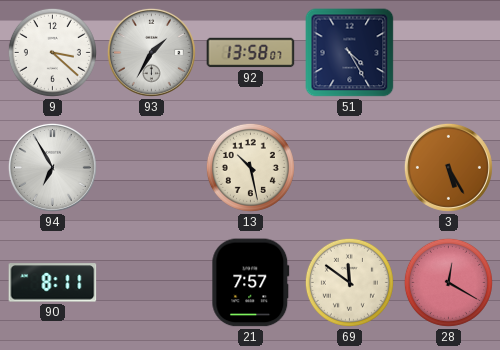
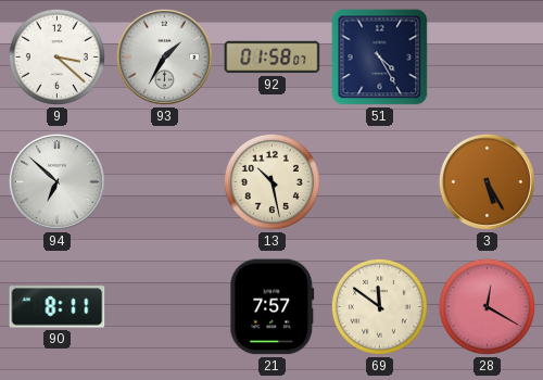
92: 13:58 -> 01:58 (273, 58)
94: 6:55 -> 6:52 (56, 181)
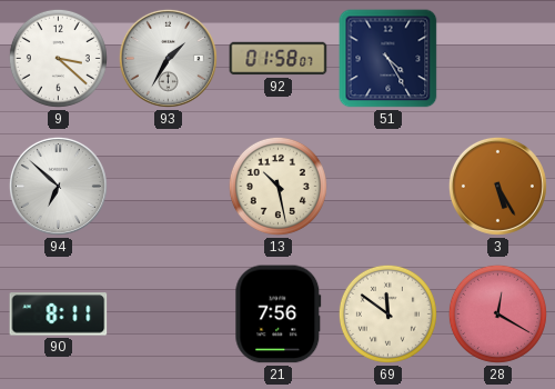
21: 7:57 -> 7:56 (279, 315)
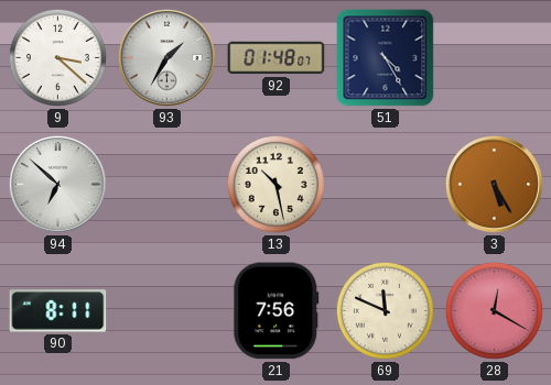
92: 01:58 -> 01:48 (277, 58)
69: 11:51 -> 11:49 (385, 310)
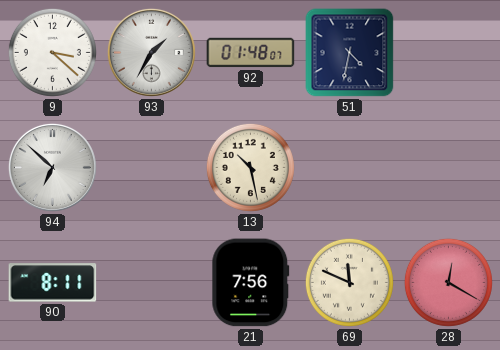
51: 4:25 -> 4:32 (350, 53)
3: 5:25 -> none (494, 184)
